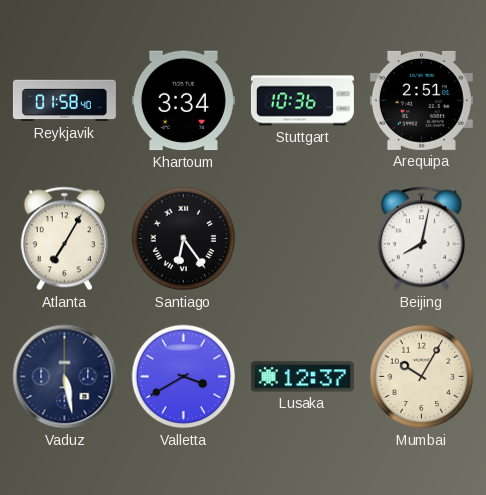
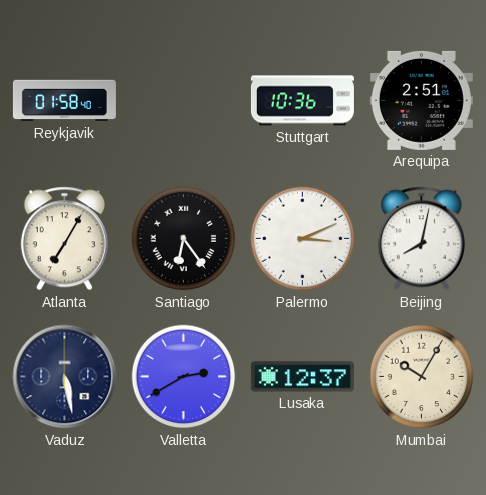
Khartoum: 3:34 -> none (183, 101)
Palermo: none -> 3:11 (303, 239)
Valletta: 3:40 -> 2:40 (184, 377)
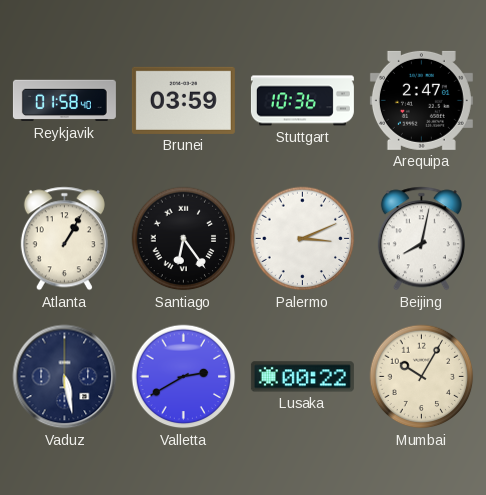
Brunei: none -> 03:59 (183, 100)
Arequipa: 2:51 -> 2:47 (421, 100)
Atlanta: 7:05 -> 1:05 (64, 239)
Lusaka: 12:37 -> 00:22 (302, 377)
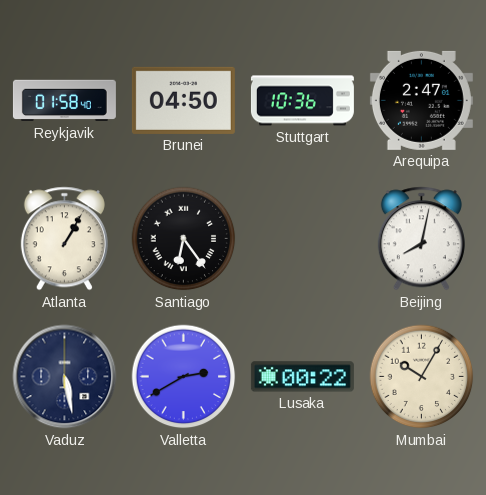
Brunei: 03:59 -> 04:50 (183, 100)
Palermo: 3:11 -> none (303, 239)
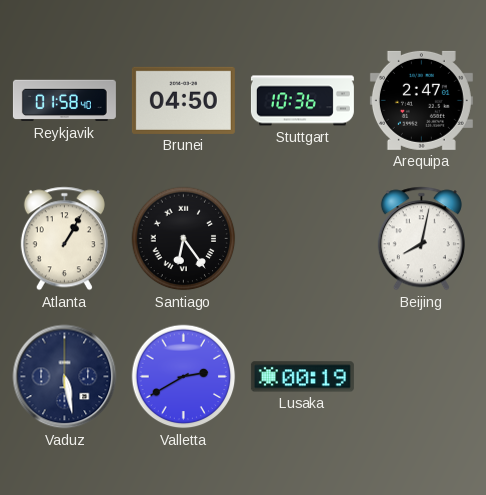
Lusaka: 00:22 -> 00:19 (302, 377)
Mumbai: 10:05 -> none (422, 377)
